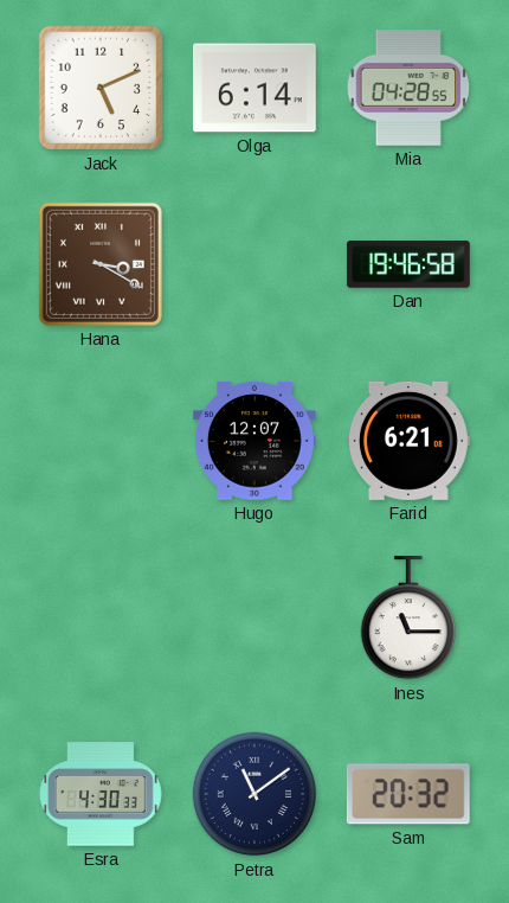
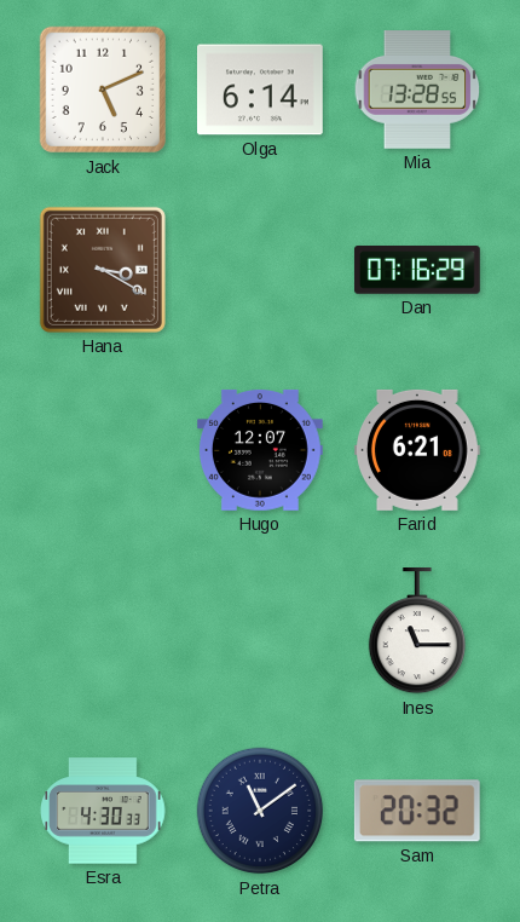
Mia: 04:28 -> 13:28 (417, 91)
Dan: 19:46 -> 07:16 (417, 271)
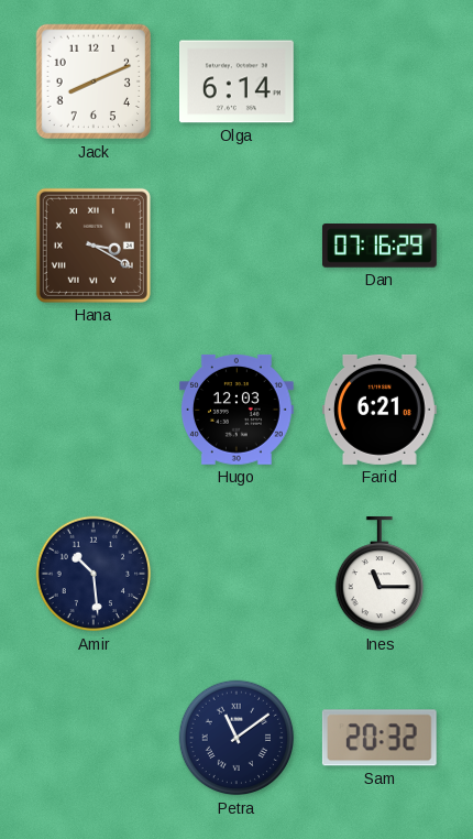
Jack: 5:11 -> 8:11 (94, 81)
Mia: 13:28 -> none (417, 91)
Hugo: 12:07 -> 12:03 (237, 410)
Amir: none -> 10:29 (94, 574)
Esra: 4:30 -> none (103, 811)
